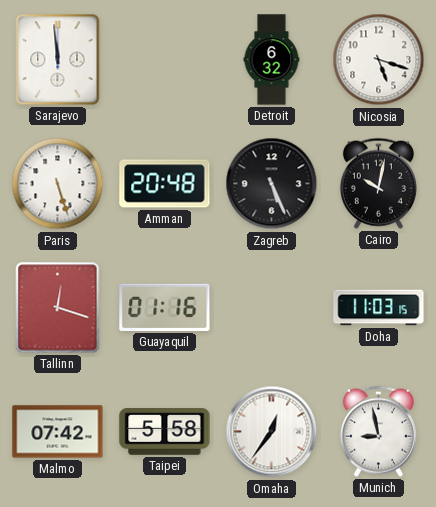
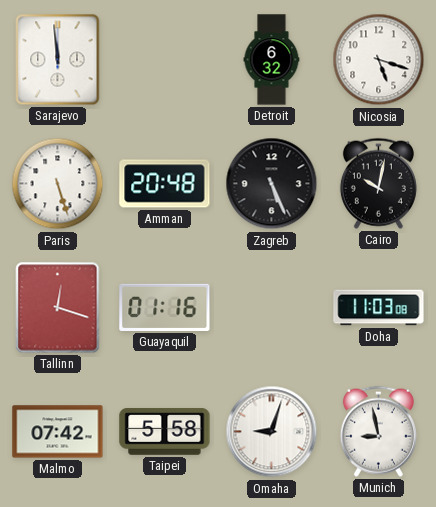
Doha: 11:03:15 -> 11:03:08 (379, 308)
Omaha: 12:36 -> 9:03 (272, 432)
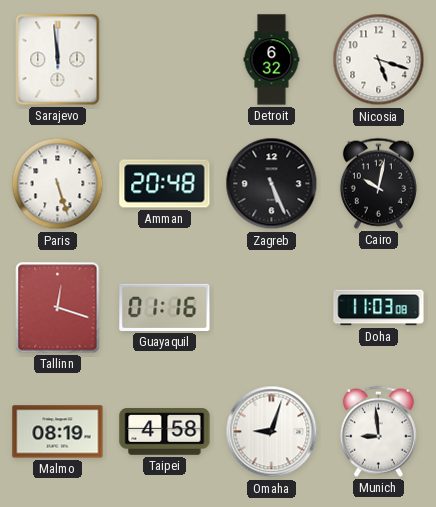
Malmo: 07:42 -> 08:19 (58, 432)
Taipei: 5:58 -> 4:58 (165, 432)
Munich: 8:58 -> 8:59 (378, 431)
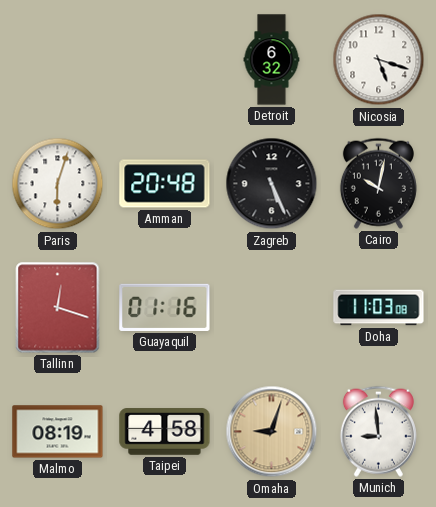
Sarajevo: 11:59 -> none (58, 60)
Paris: 5:27 -> 6:03 (58, 184)
Omaha dial: white -> champagne (272, 432)
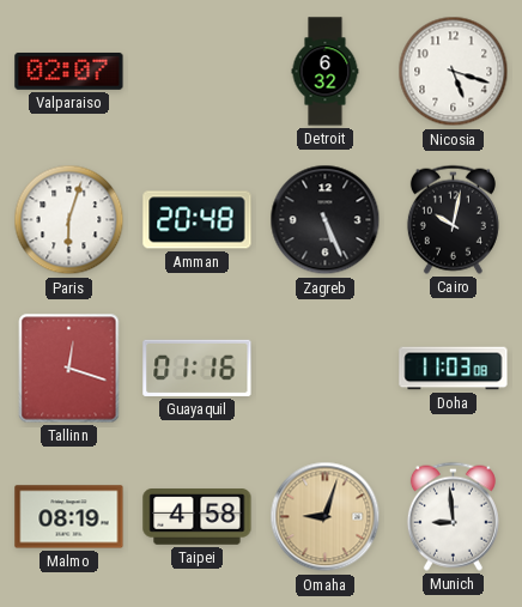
Valparaiso: none -> 02:07 (69, 71)
